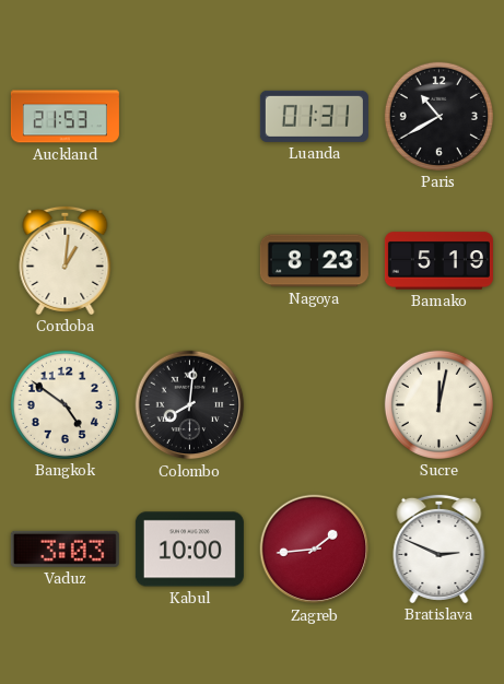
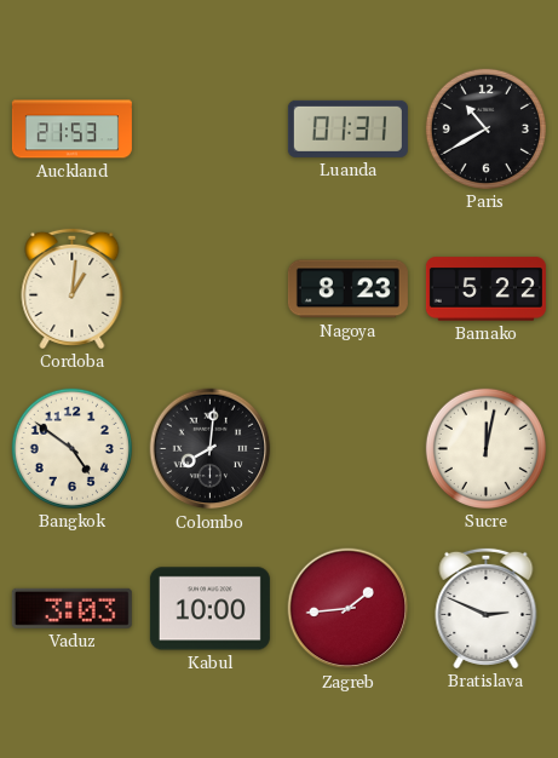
Bamako: 5:19 -> 5:22 (485, 289)
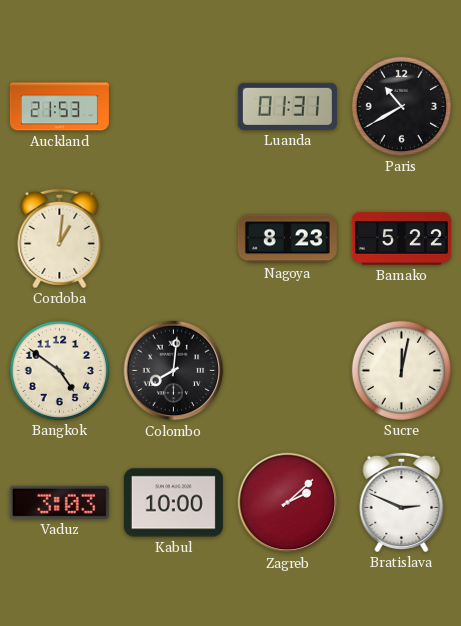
Zagreb: 1:44 -> 2:08 (288, 503)
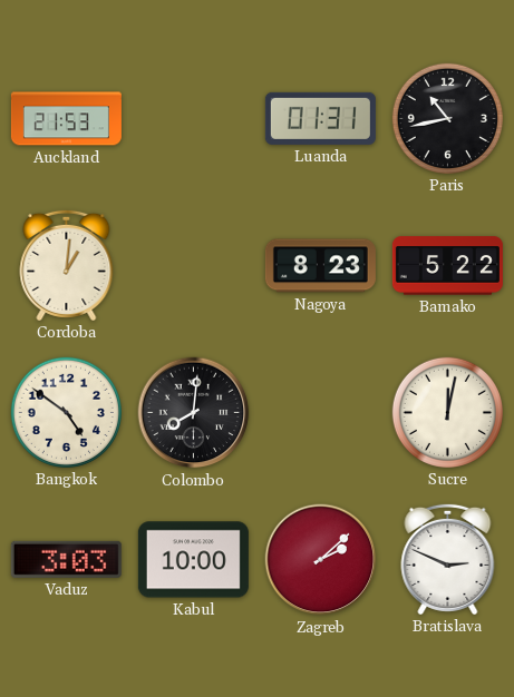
Paris: 10:40 -> 10:43 (447, 118)
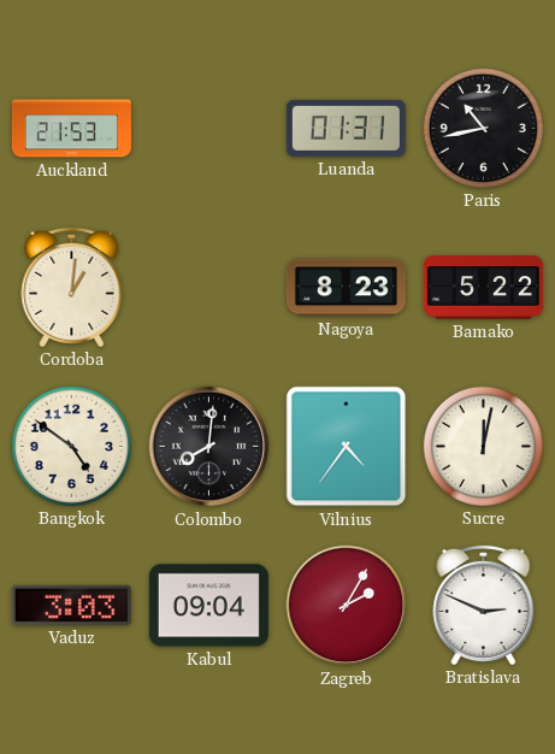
Vilnius: none -> 4:36 (347, 447)
Kabul: 10:00 -> 09:04 (208, 606)
Zagreb: 2:08 -> 2:05 (347, 606)
